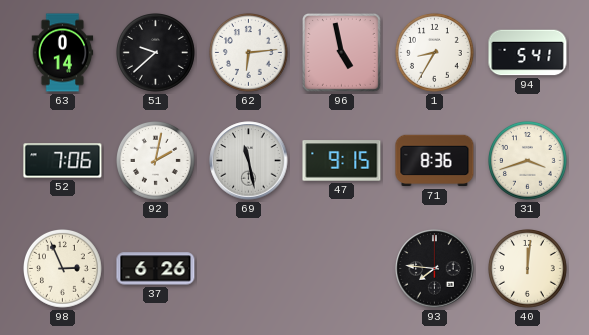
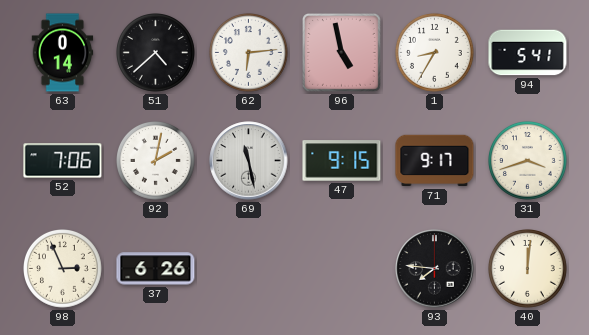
51: 9:38 -> 4:38 (156, 53)
71: 8:36 -> 9:17 (435, 161)
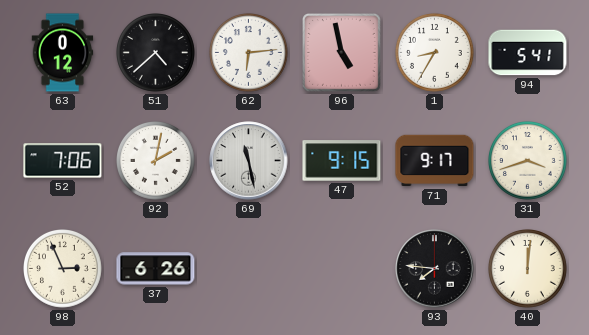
63: 0:14 -> 0:12 (63, 53)
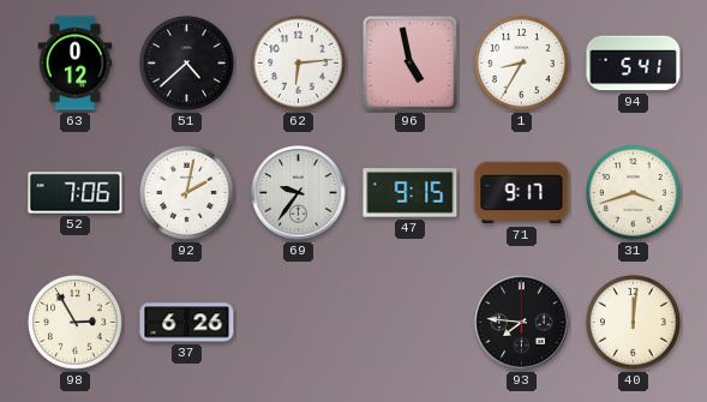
69: 11:28 -> 9:36 (299, 193)
98: 2:56 -> 2:55 (76, 323)
